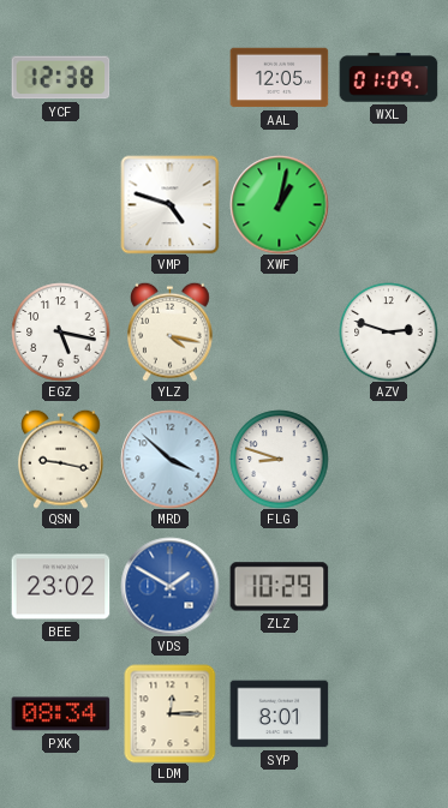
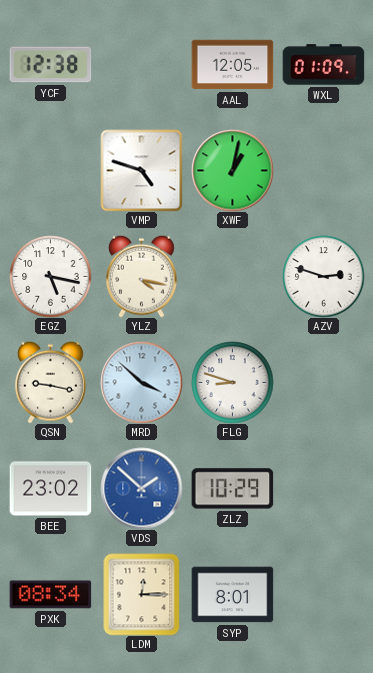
VDS: 1:50 -> 1:52 (141, 488)
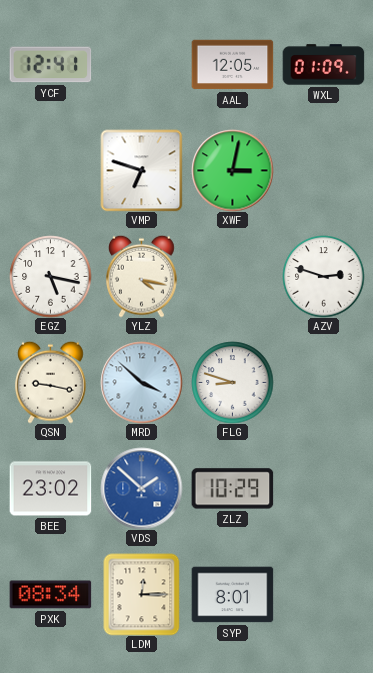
YCF: 12:38 -> 12:41 (50, 65)
VMP: 4:48 -> 6:48 (141, 170)
XWF: 1:02 -> 3:02 (232, 170)
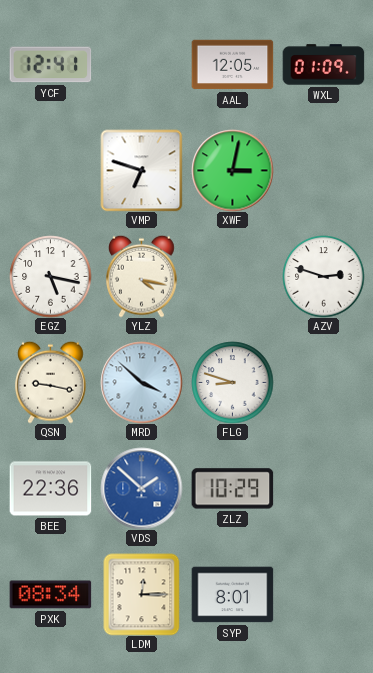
BEE: 23:02 -> 22:36 (50, 489)
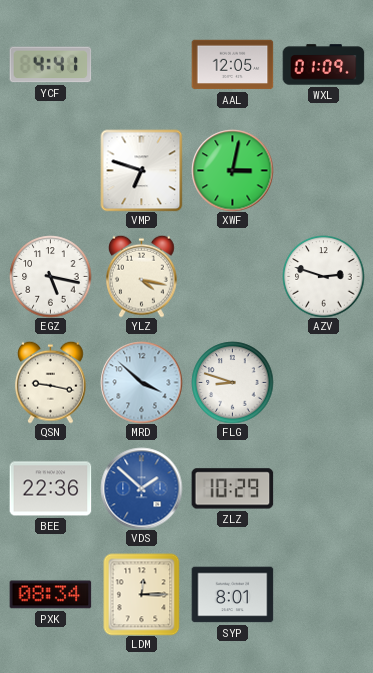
YCF: 12:41 -> 4:41 (50, 65)
